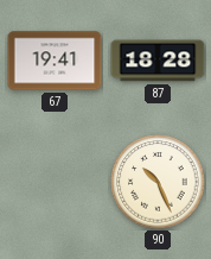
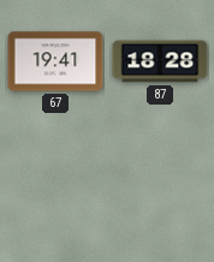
90: 10:26 -> none (158, 182)
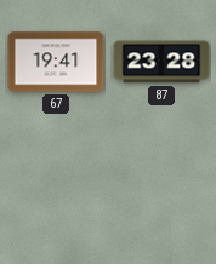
87: 18:28 -> 23:28 (161, 62)
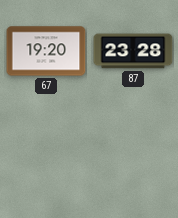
67: 19:41 -> 19:20 (46, 51)
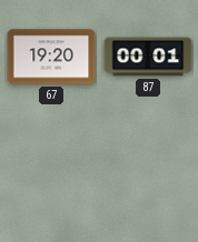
87: 23:28 -> 00:01 (148, 57)
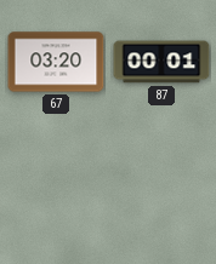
67: 19:20 -> 03:20 (56, 62)
